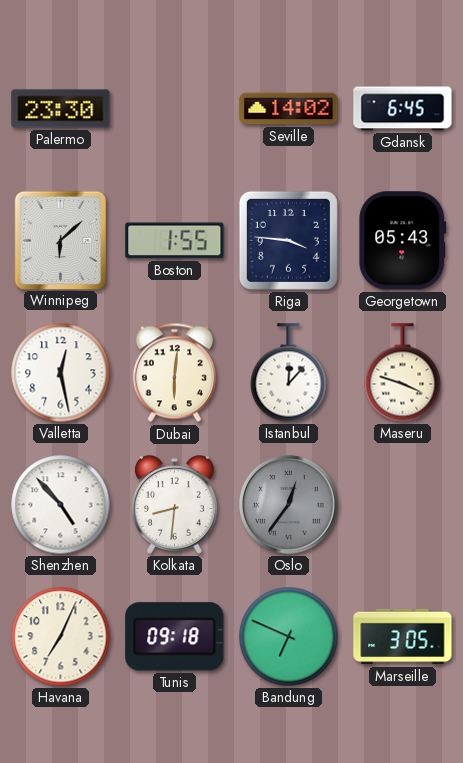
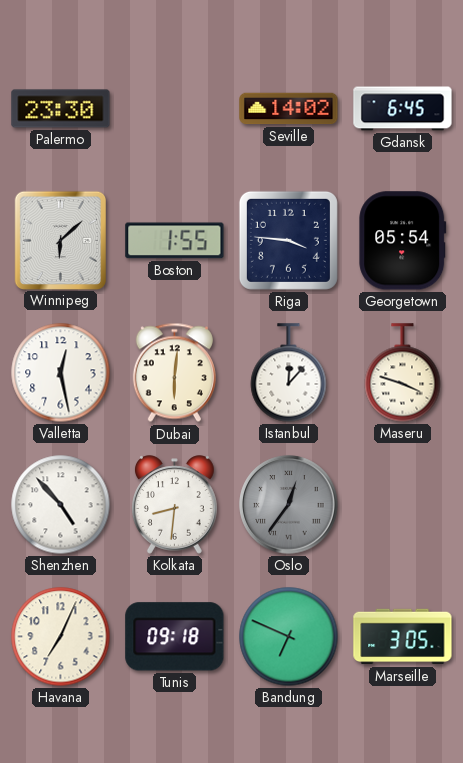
Georgetown: 05:43 -> 05:54 (403, 241)
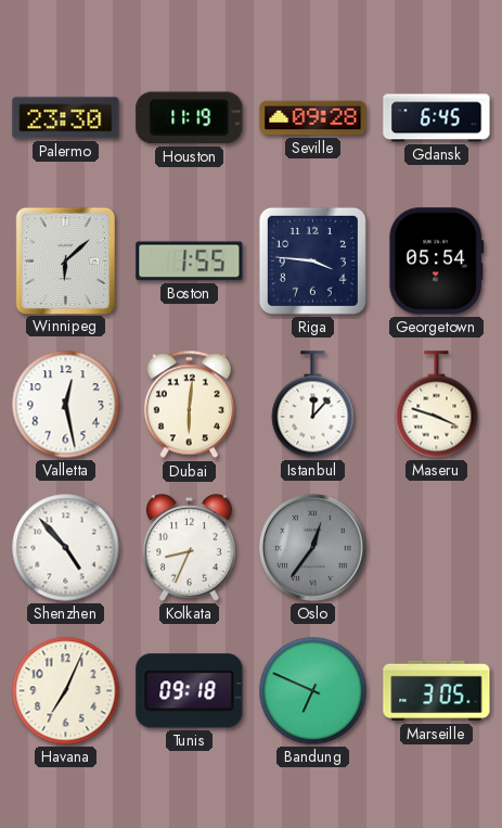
Houston: none -> 11:19 (190, 118)
Seville: 14:02 -> 09:28 (313, 118)
Kolkata: 8:31 -> 8:34 (189, 548)
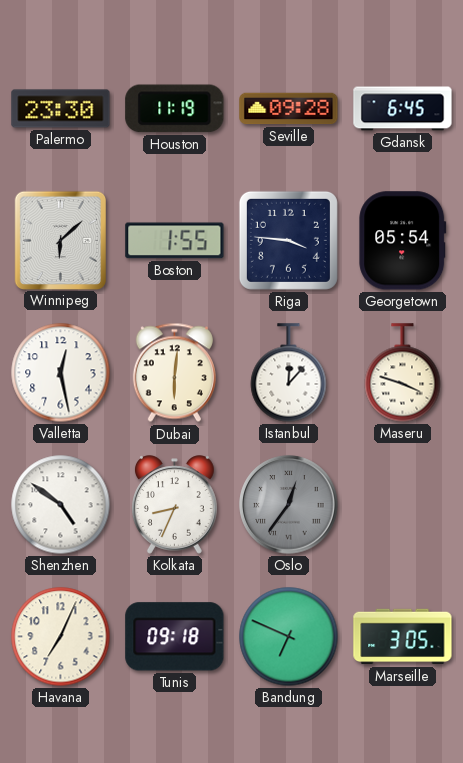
Shenzhen: 4:53 -> 4:51 (61, 505)
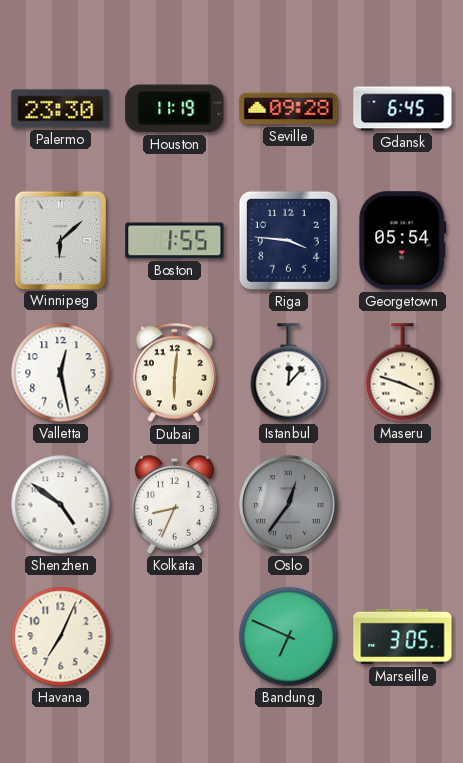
Tunis: 09:18 -> none (175, 637)
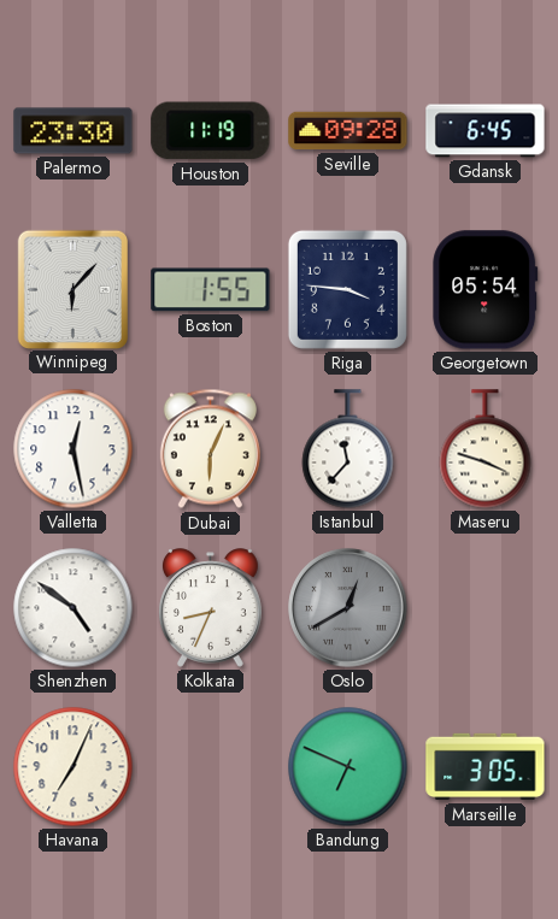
Winnipeg: 6:08 -> 6:07 (72, 289)
Dubai: 6:01 -> 6:04 (210, 449)
Istanbul: 12:07 -> 11:37 (348, 449)
Oslo: 12:36 -> 12:40 (348, 608)
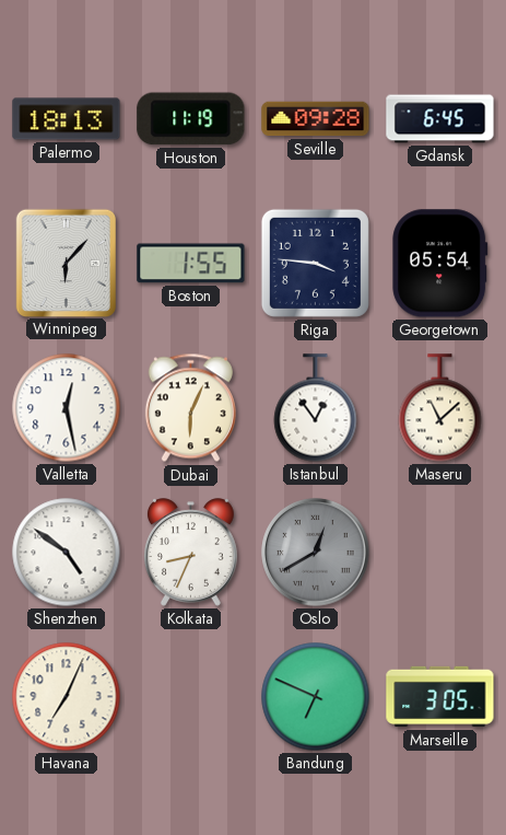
Palermo: 23:30 -> 18:13 (67, 119)
Istanbul: 11:37 -> 12:54 (316, 408)
Maseru: 3:48 -> 11:08 (440, 408)
